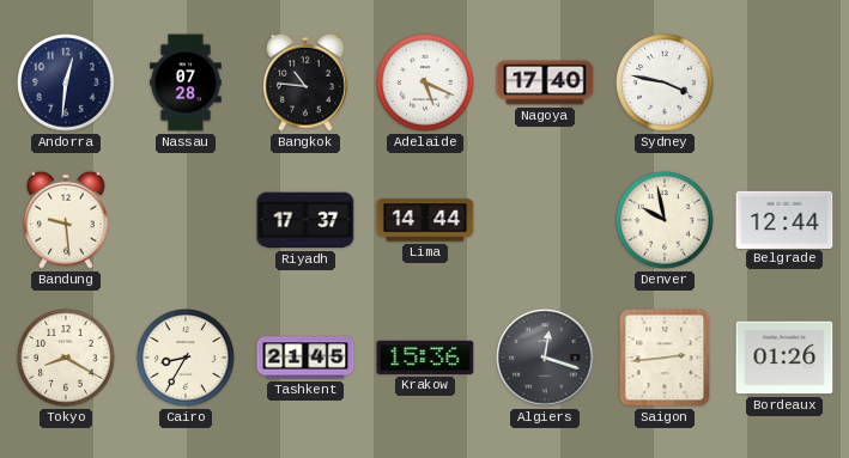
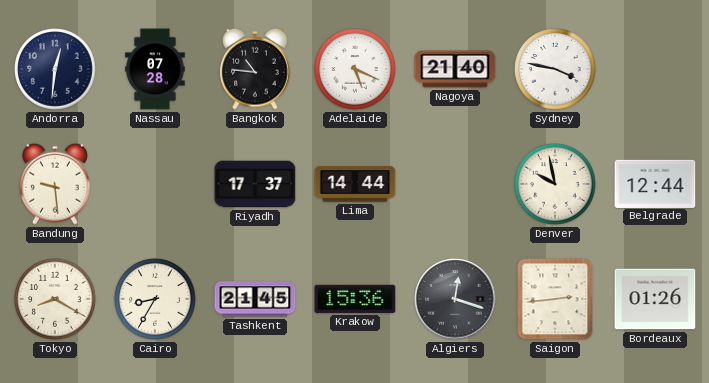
Nagoya: 17:40 -> 21:40 (455, 69)
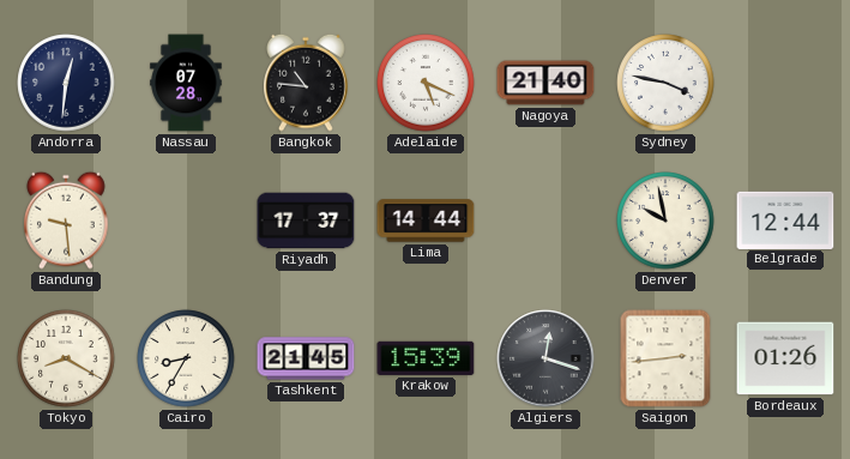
Krakow: 15:36 -> 15:39 (426, 358)
